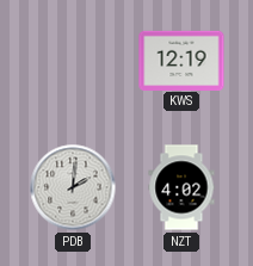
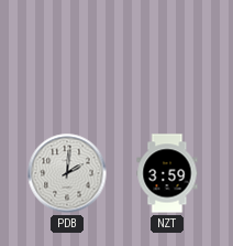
KWS: 12:19 -> none (181, 60)
NZT: 4:02 -> 3:59 (167, 173)
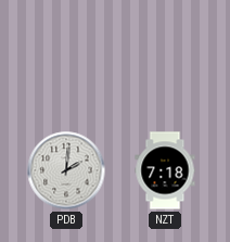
NZT: 3:59 -> 7:18 (165, 170)
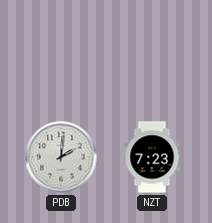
NZT: 7:18 -> 7:23 (152, 157)
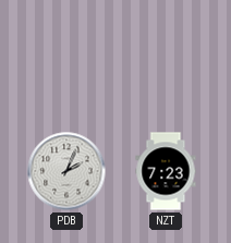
PDB: 2:01 -> 2:04 (66, 171)
